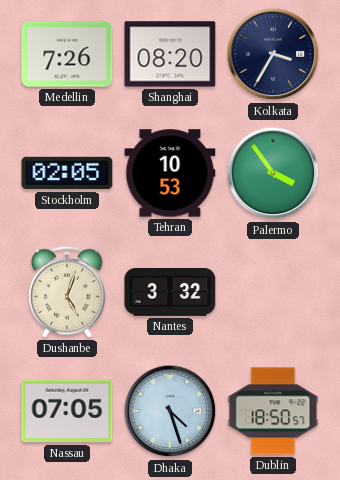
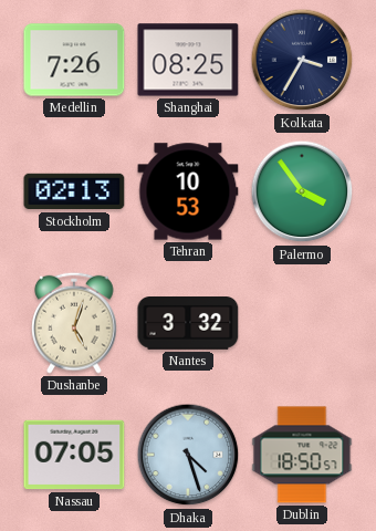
Shanghai: 08:20 -> 08:25 (188, 60)
Stockholm: 02:05 -> 02:13 (74, 191)
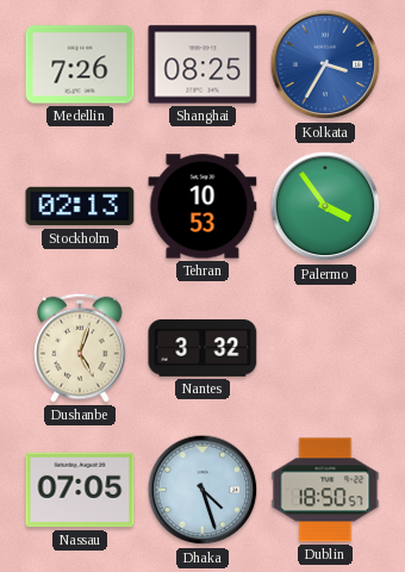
Kolkata dial: navy -> blue (325, 64)
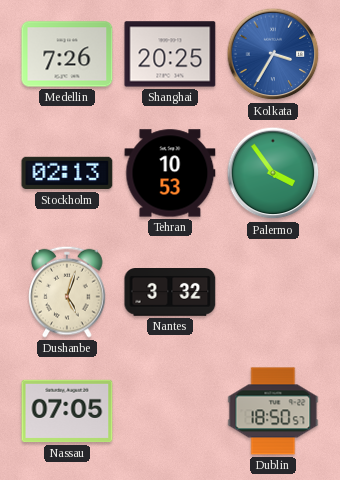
Shanghai: 08:25 -> 20:25 (170, 54)
Dhaka: 4:27 -> none (202, 490)
